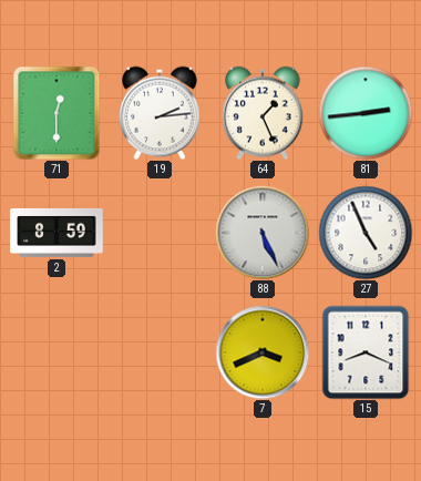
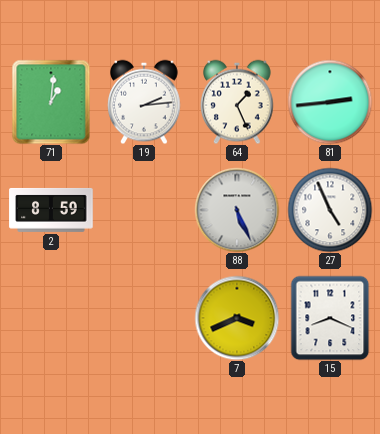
71: 12:30 -> 1:01 (51, 102)
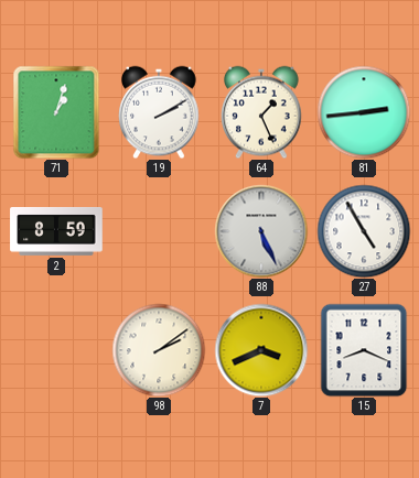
71: 1:01 -> 1:03 (56, 112)
19: 2:14 -> 2:10 (159, 112)
27: 4:56 -> 4:55 (364, 231)
98: none -> 2:09 (159, 350)
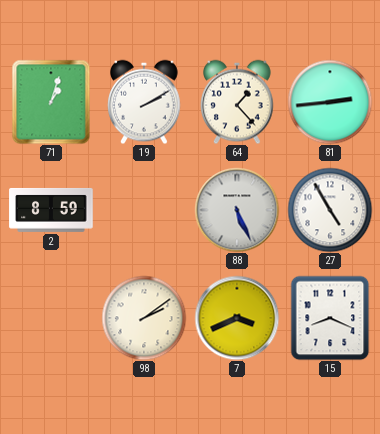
64: 1:26 -> 1:23 (237, 102)
